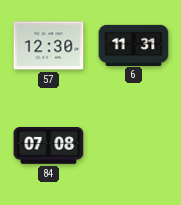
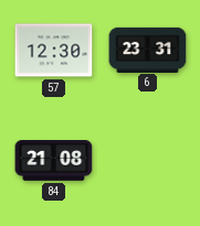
6: 11:31 -> 23:31 (148, 50)
84: 07:08 -> 21:08 (54, 161)
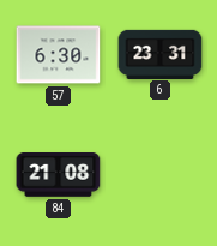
57: 12:30 -> 6:30 (59, 55)
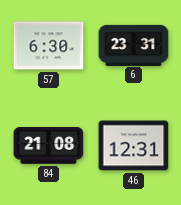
46: none -> 12:31 (134, 146)
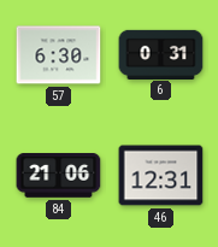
6: 23:31 -> 0:31 (161, 54)
84: 21:08 -> 21:06 (59, 176)
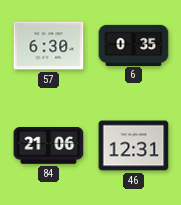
6: 0:31 -> 0:35 (134, 45)
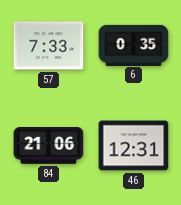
57: 6:30 -> 7:33 (49, 46)
